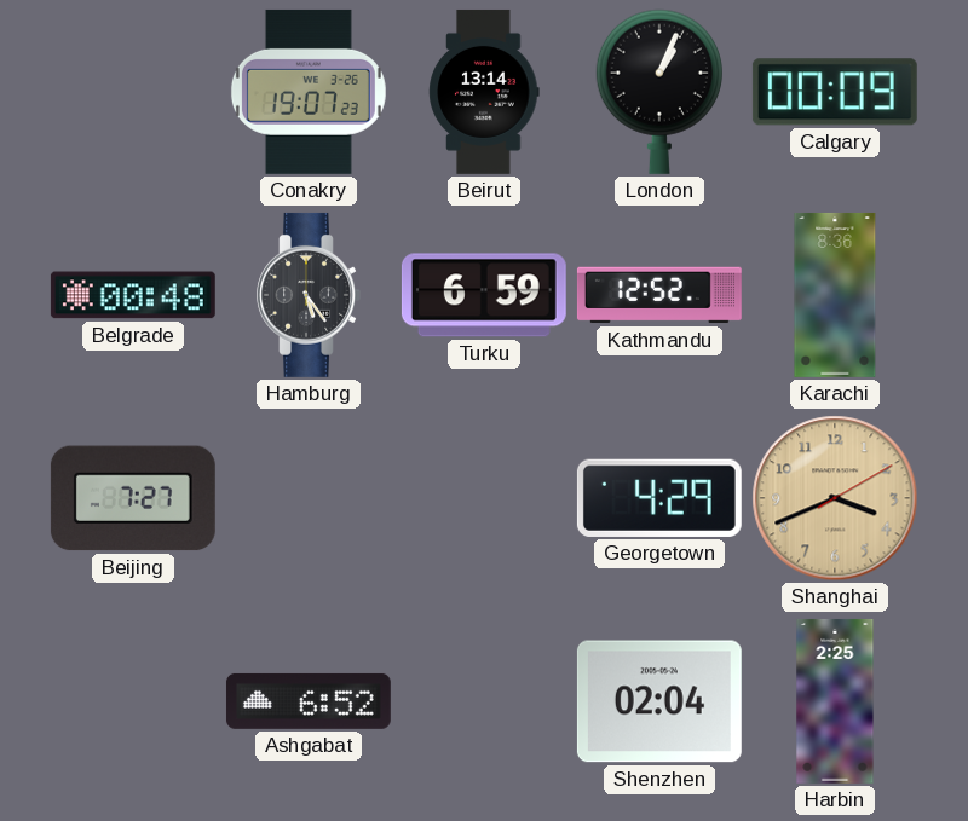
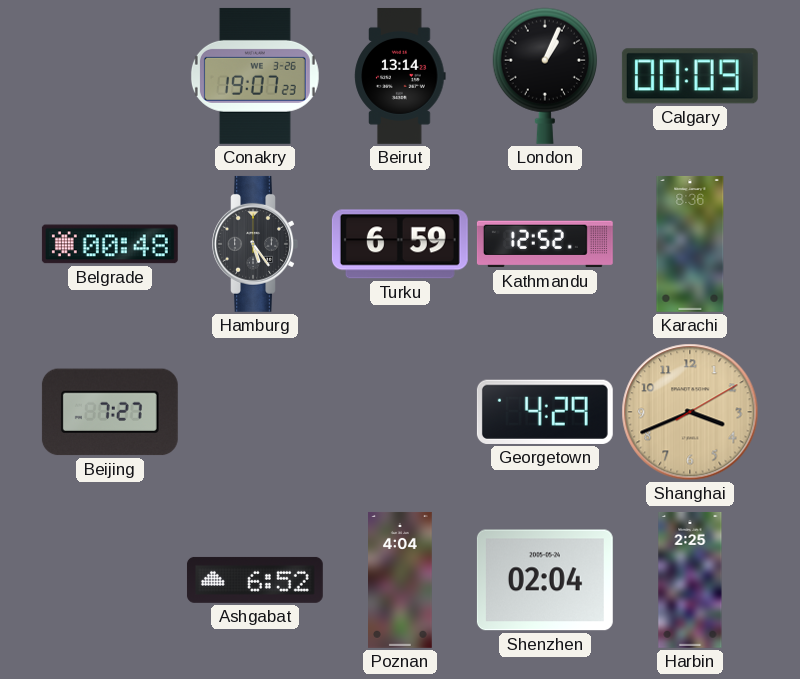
Poznan: none -> 4:04 (401, 580)
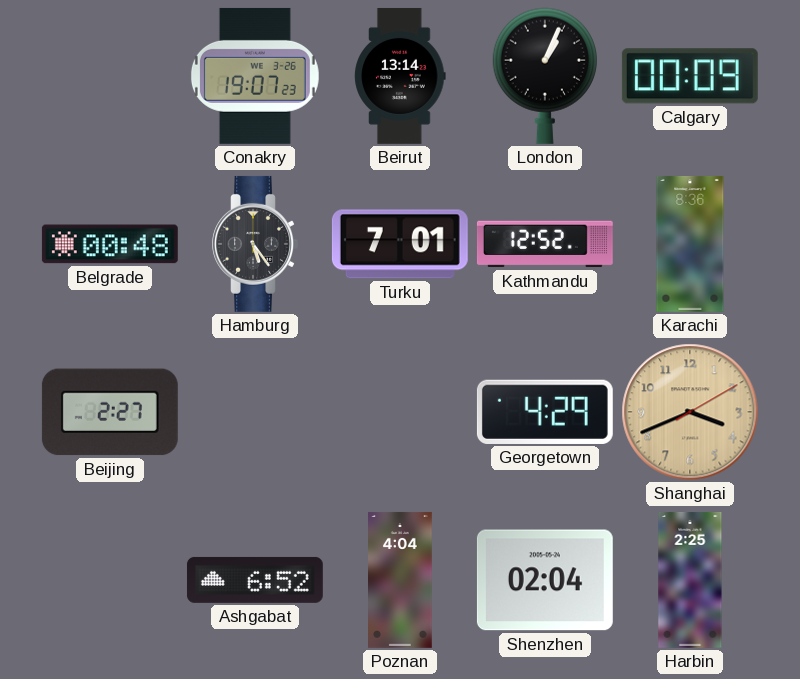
Turku: 6:59 -> 7:01 (400, 244)
Beijing: 7:27 -> 2:27 (110, 412)
